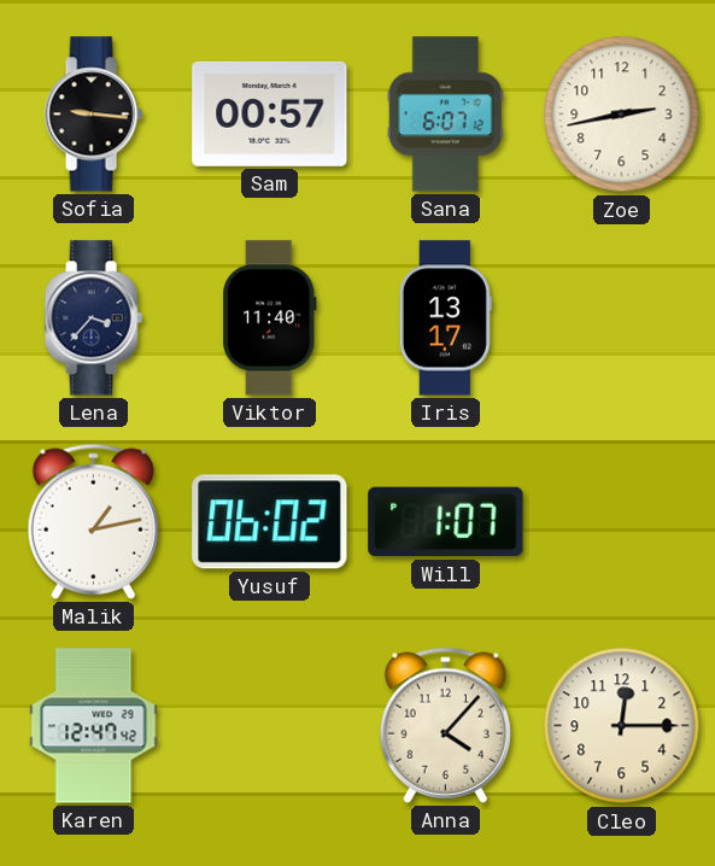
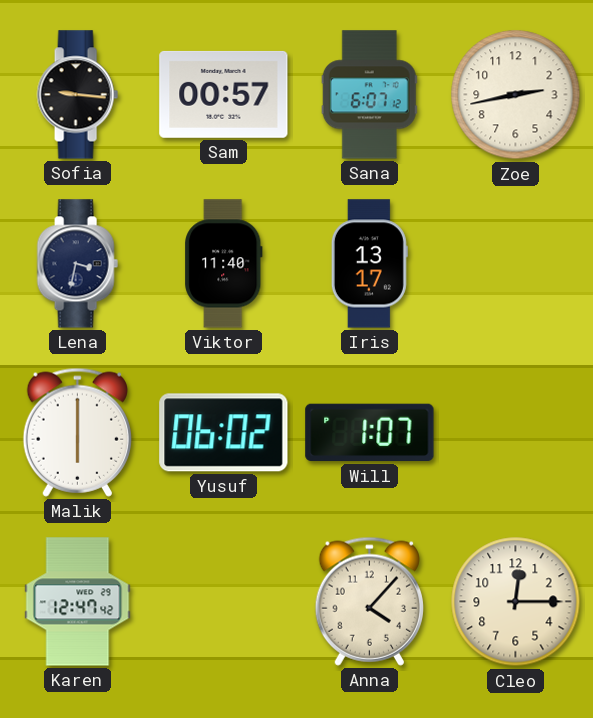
Lena: 3:37 -> 3:32 (77, 264)
Malik: 1:13 -> 6:00 (77, 432)
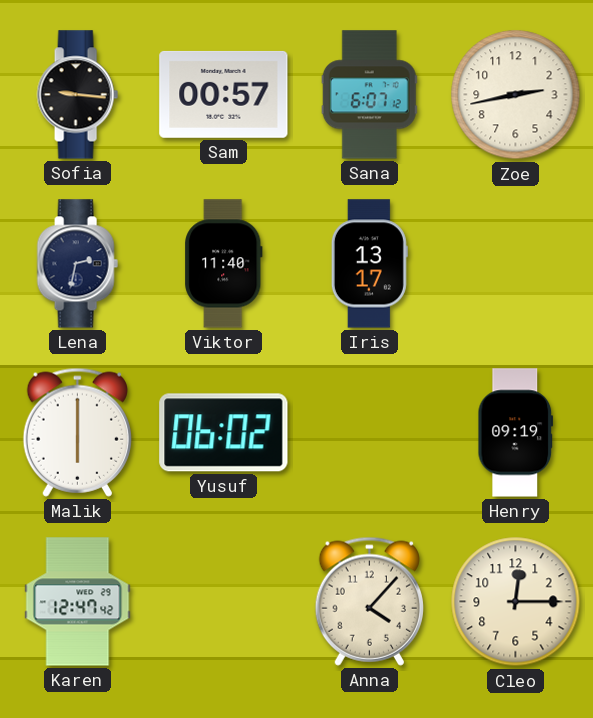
Lena: 3:32 -> 2:32 (77, 264)
Will: 1:07 -> none (370, 433)
Henry: none -> 09:19 (516, 433)
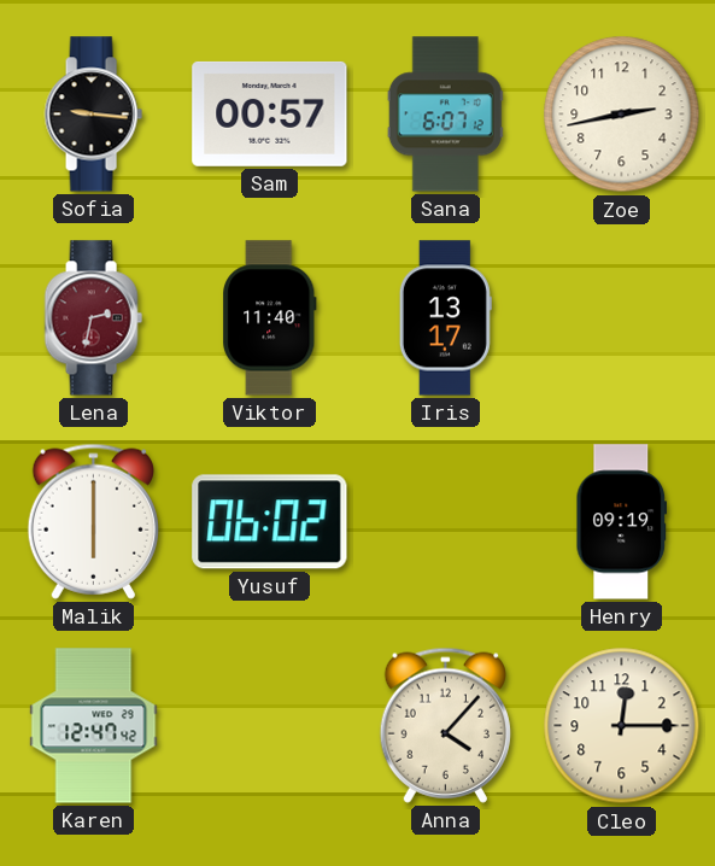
Lena dial: navy -> burgundy (93, 318)
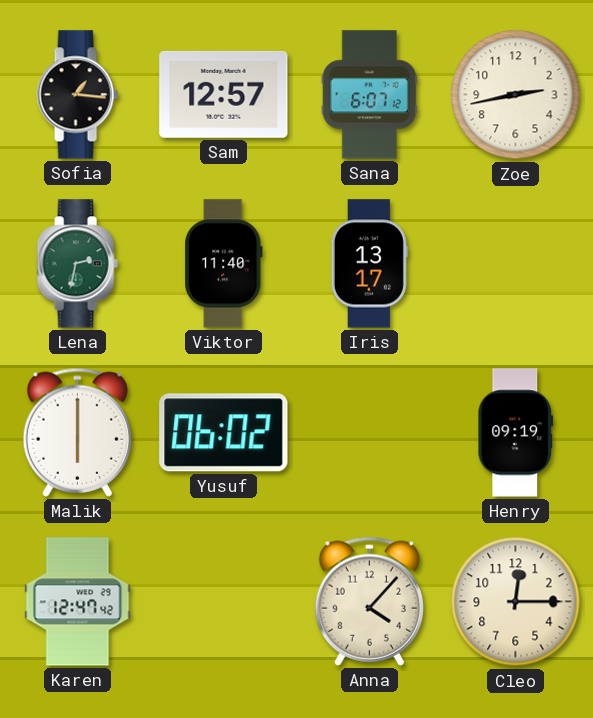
Sofia: 9:16 -> 1:16 (77, 95)
Sam: 00:57 -> 12:57 (224, 94)
Lena dial: burgundy -> green (77, 264)
